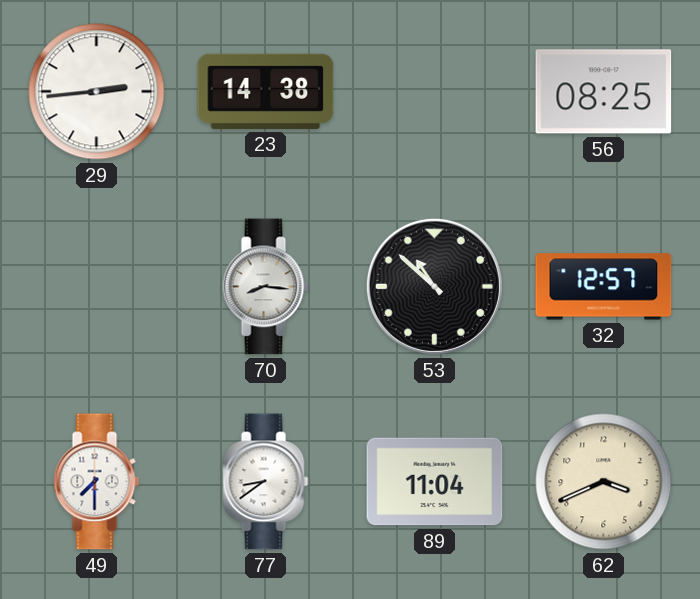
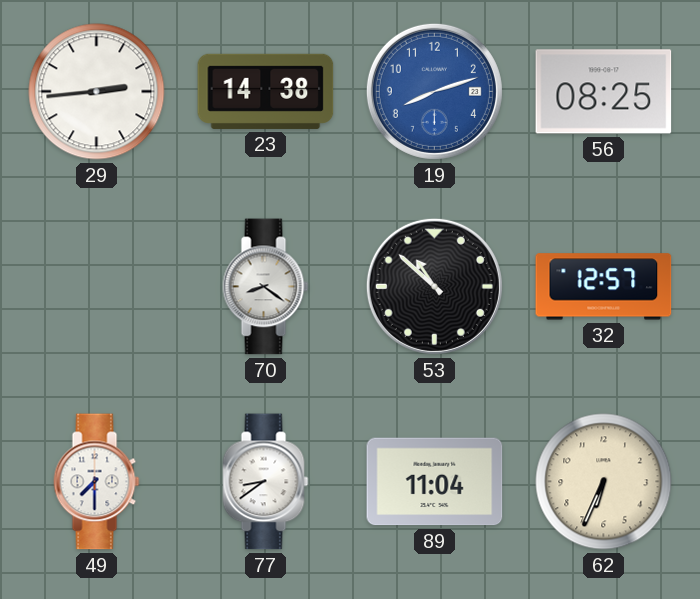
19: none -> 8:12 (434, 91)
70: 8:16 -> 8:21 (266, 287)
62: 3:41 -> 6:34 (604, 482)
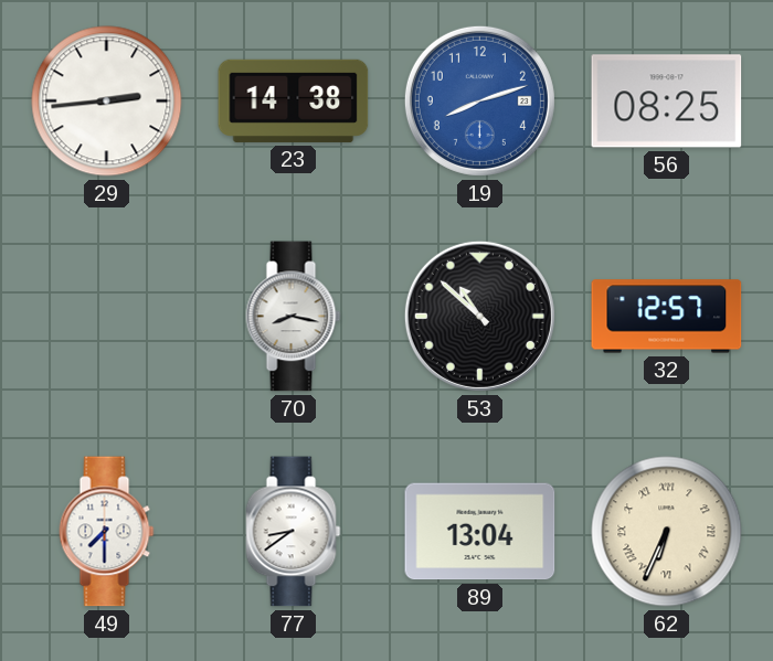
70: 8:21 -> 8:17 (294, 317)
89: 11:04 -> 13:04 (480, 532)
62 numerals: Arabic -> Roman (667, 532)
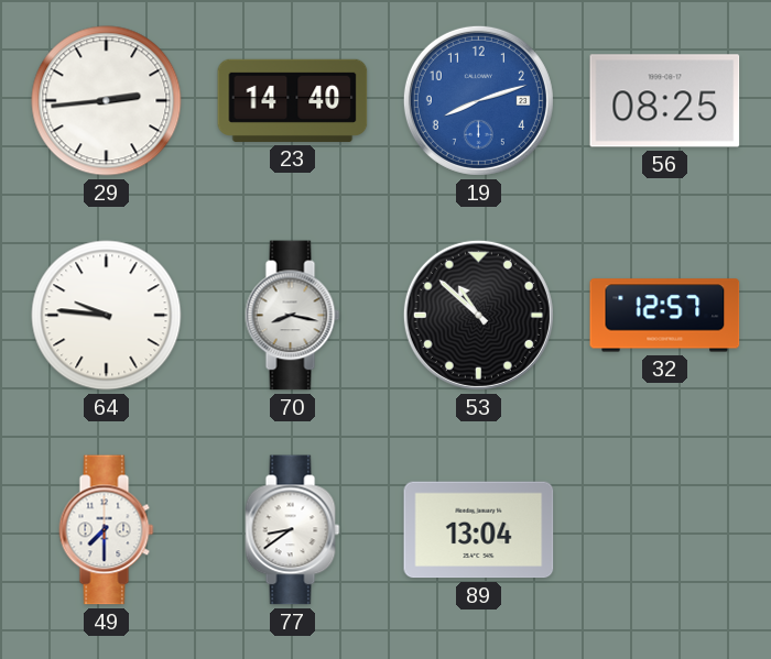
23: 14:38 -> 14:40 (293, 100)
64: none -> 9:46 (107, 316)
62: 6:34 -> none (667, 532)
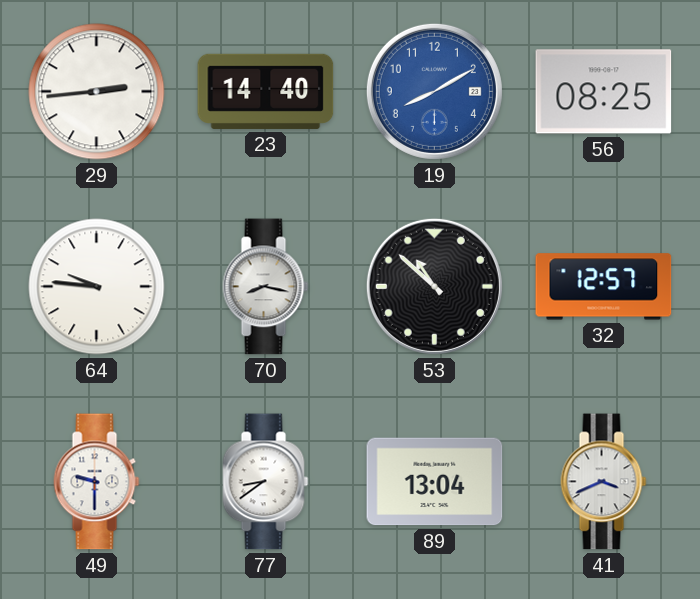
19: 8:12 -> 8:10 (434, 91)
49: 7:30 -> 9:30 (97, 482)
41: none -> 3:41 (604, 482)
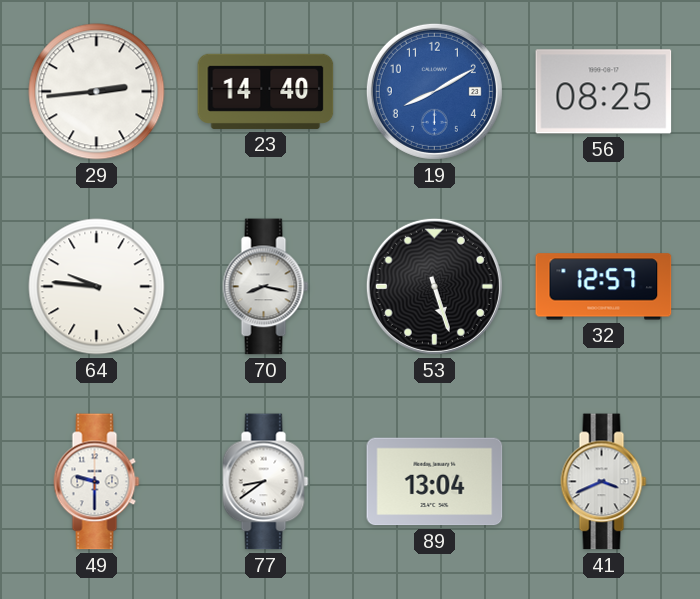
53: 10:52 -> 5:27 (434, 286)
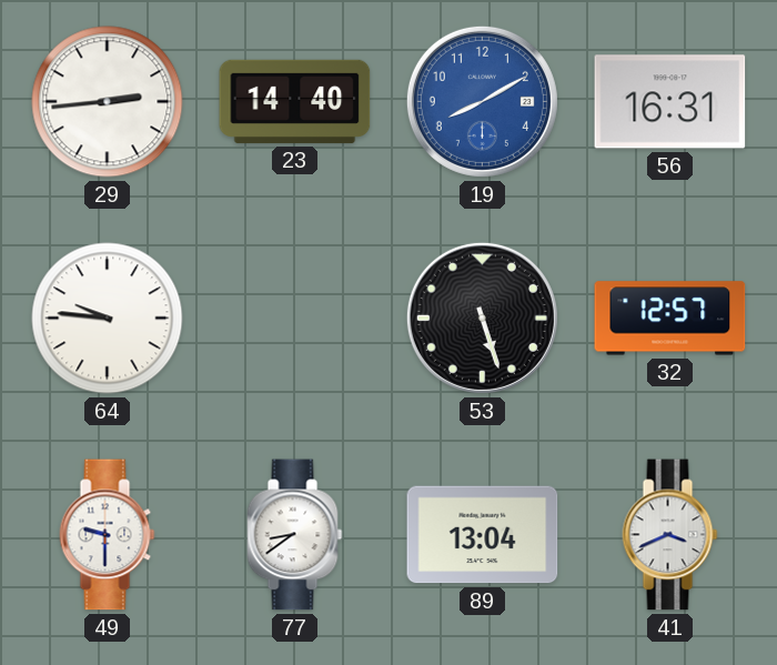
56: 08:25 -> 16:31 (670, 102)
70: 8:17 -> none (266, 287)
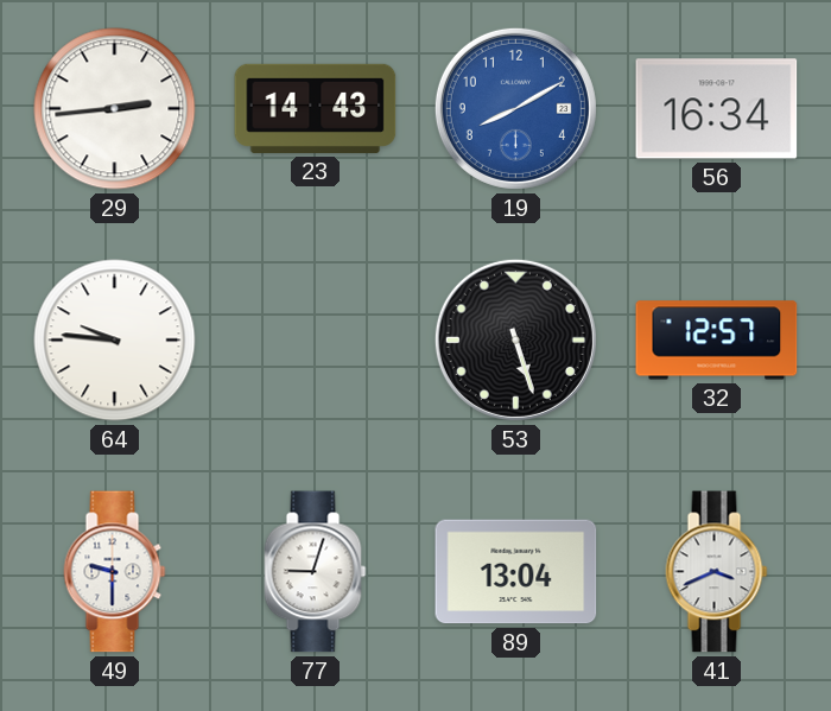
23: 14:40 -> 14:43 (316, 108)
56: 16:31 -> 16:34 (717, 109)
77: 8:39 -> 9:03 (316, 572)
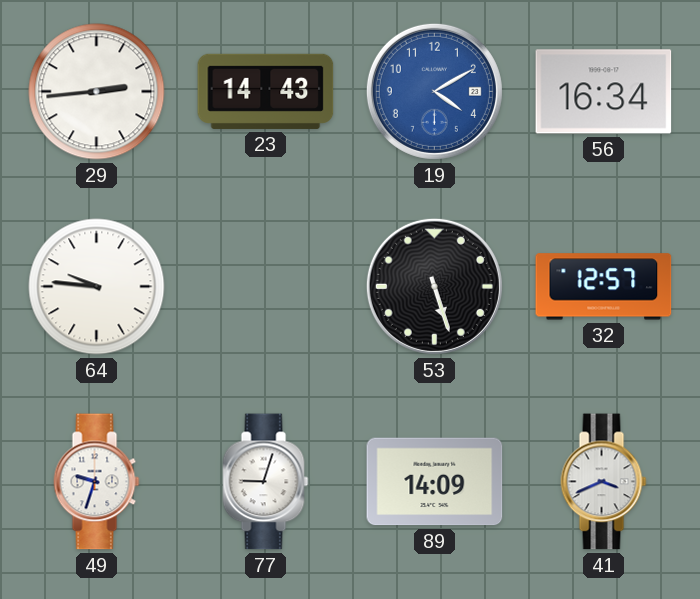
19: 8:10 -> 4:10 (434, 91)
49: 9:30 -> 9:33 (97, 482)
89: 13:04 -> 14:09 (435, 482)
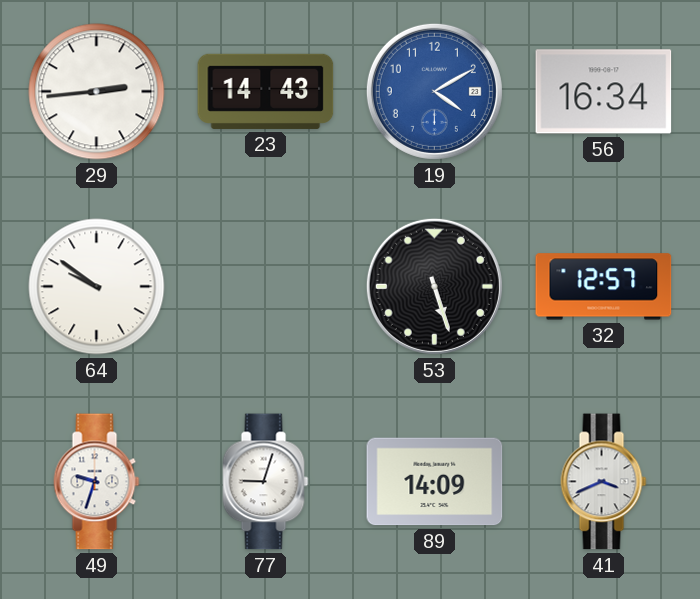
64: 9:46 -> 9:51 (97, 287)
